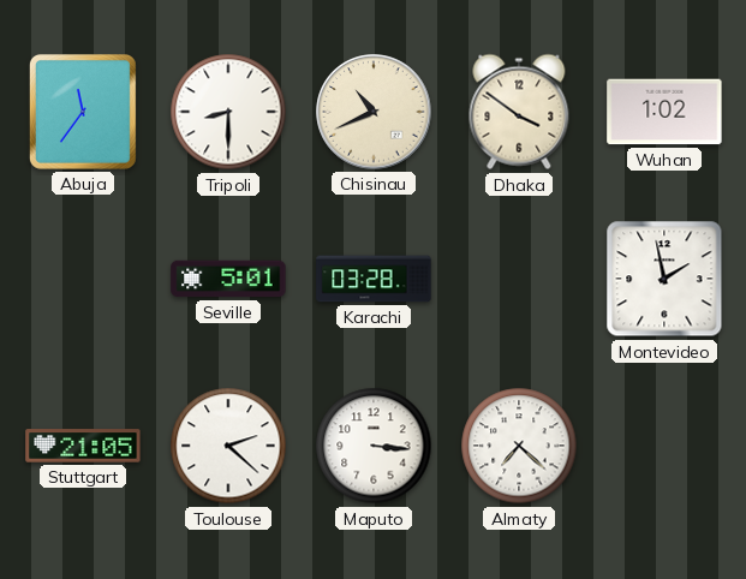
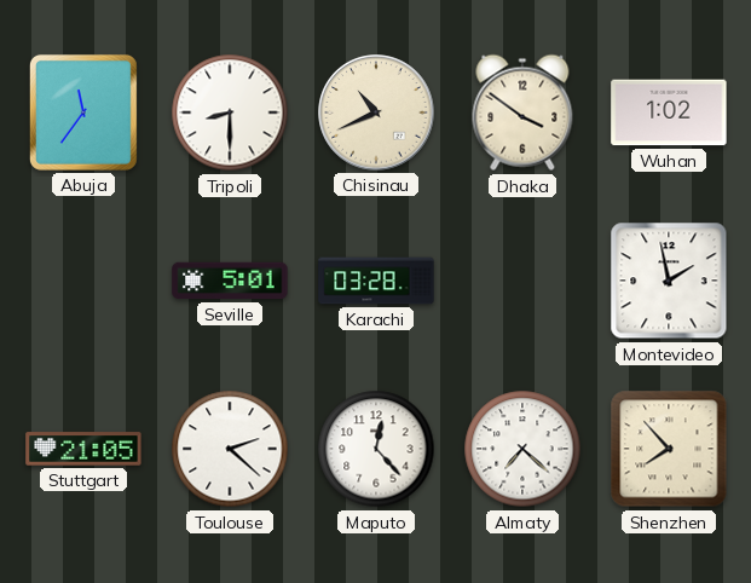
Maputo: 3:16 -> 12:23 (376, 449)
Shenzhen: none -> 7:53 (669, 449)
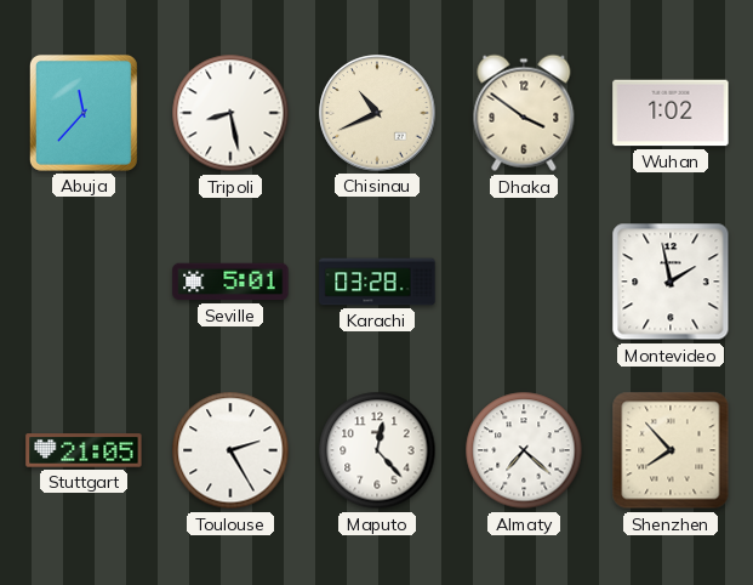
Abuja: 11:36 -> 11:37 (84, 113)
Tripoli: 8:30 -> 8:28 (230, 113)
Toulouse: 2:22 -> 2:25 (230, 450)
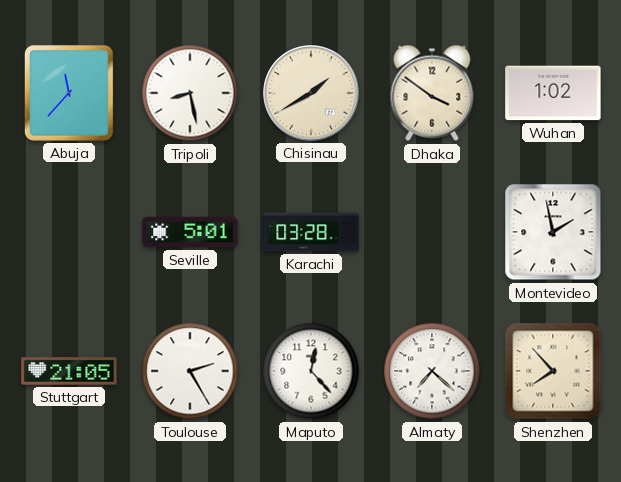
Chisinau: 10:41 -> 1:40 (311, 93)
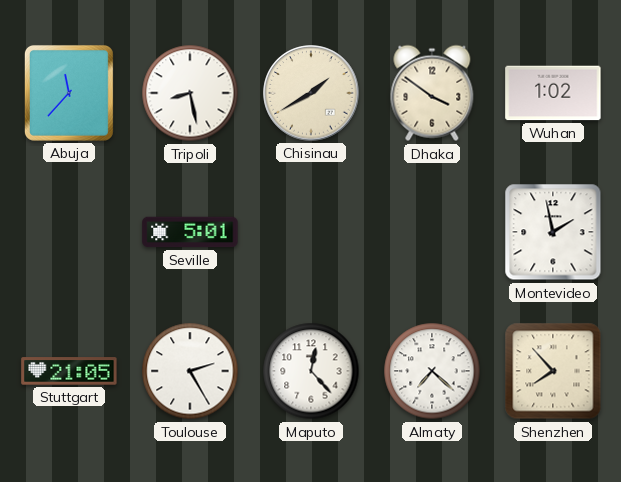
Karachi: 03:28 -> none (311, 232)
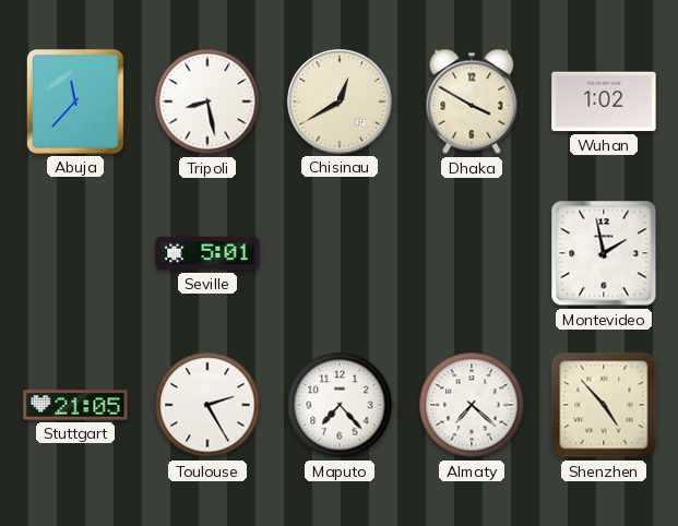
Chisinau: 1:40 -> 12:40 (340, 101)
Dhaka: 3:51 -> 3:50 (472, 101)
Maputo: 12:23 -> 7:23 (340, 405)
Shenzhen: 7:53 -> 4:53 (604, 405)
